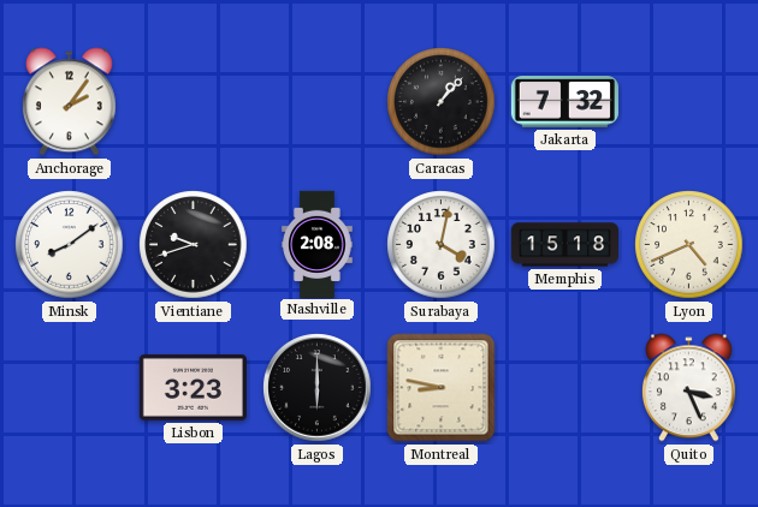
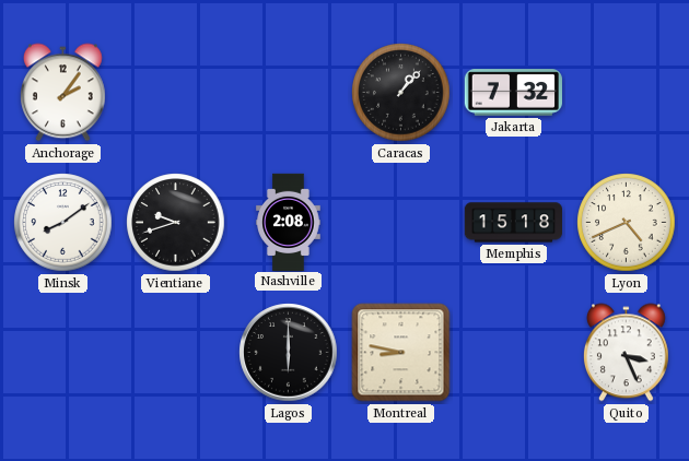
Surabaya: 4:02 -> none (442, 245)
Lisbon: 3:23 -> none (193, 388)
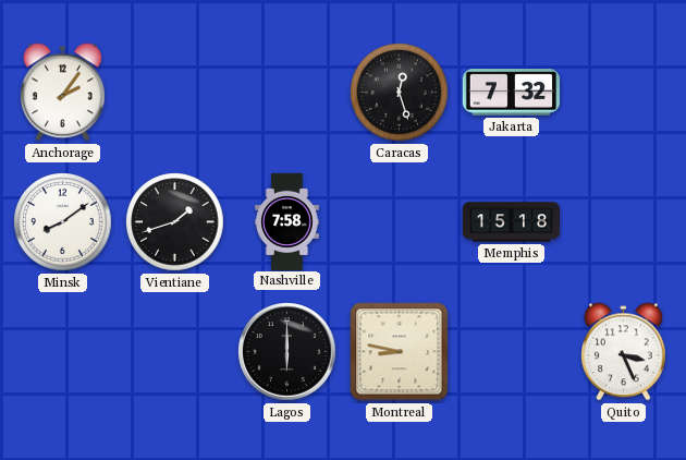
Caracas: 1:07 -> 12:27 (400, 93)
Vientiane: 9:42 -> 1:42 (175, 222)
Nashville: 2:08 -> 7:58 (287, 221)
Lyon: 4:41 -> none (627, 223)
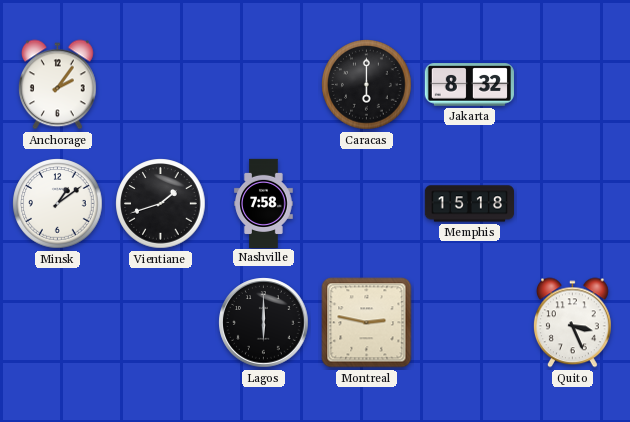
Caracas: 12:27 -> 6:00 (367, 85)
Jakarta: 7:32 -> 8:32 (469, 85)
Minsk: 8:09 -> 1:09 (58, 204)
Montreal: 8:47 -> 2:47 (367, 323)
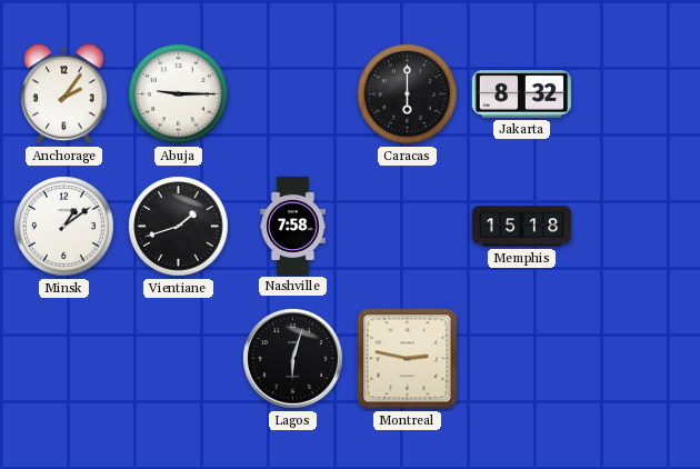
Abuja: none -> 9:15 (179, 94)
Lagos: 6:00 -> 6:03 (293, 359)
Quito: 3:26 -> none (572, 323)
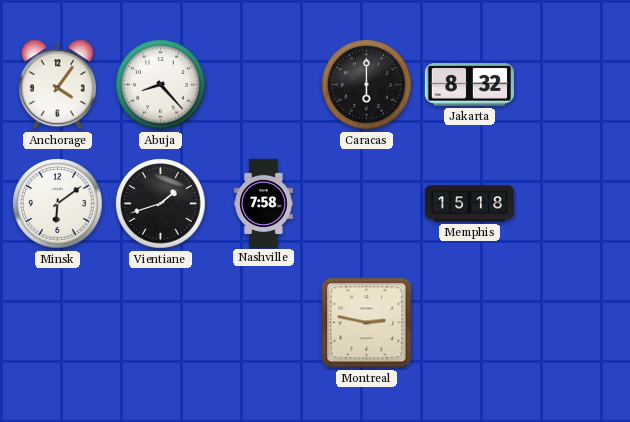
Anchorage: 2:06 -> 4:06 (57, 85)
Abuja: 9:15 -> 8:23 (161, 85)
Minsk: 1:09 -> 6:09 (58, 204)
Lagos: 6:03 -> none (293, 359)
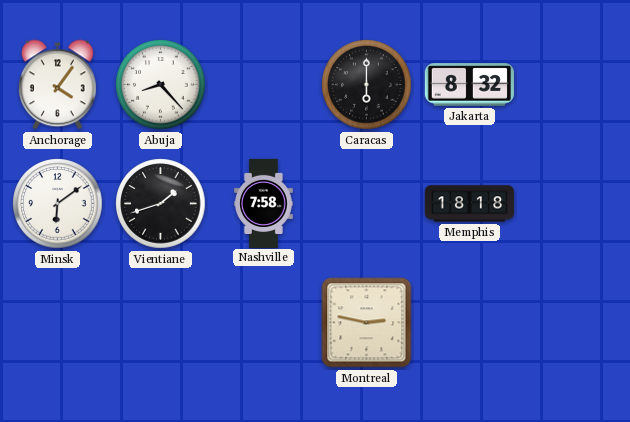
Memphis: 15:18 -> 18:18 (469, 204)
